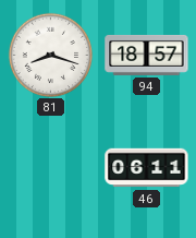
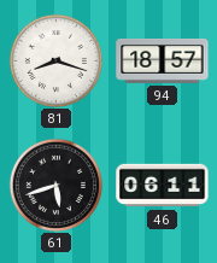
61: none -> 5:42 (55, 185)
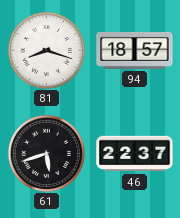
46: 06:11 -> 22:37 (135, 154)
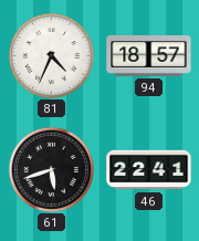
81: 8:18 -> 4:34 (51, 55)
46: 22:37 -> 22:41 (149, 170)
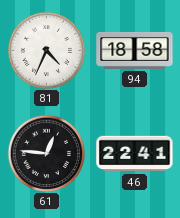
94: 18:57 -> 18:58 (135, 50)
61: 5:42 -> 12:46 (46, 153)
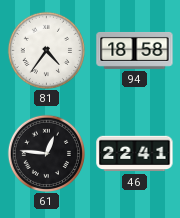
81: 4:34 -> 4:36 (46, 50)
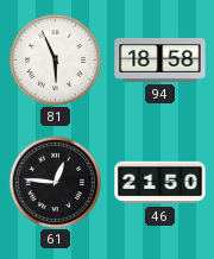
81: 4:36 -> 5:56 (55, 59)
46: 22:41 -> 21:50 (160, 183)
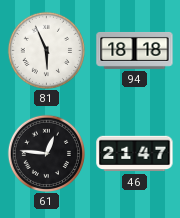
94: 18:58 -> 18:18 (135, 50)
46: 21:50 -> 21:47 (135, 154)
